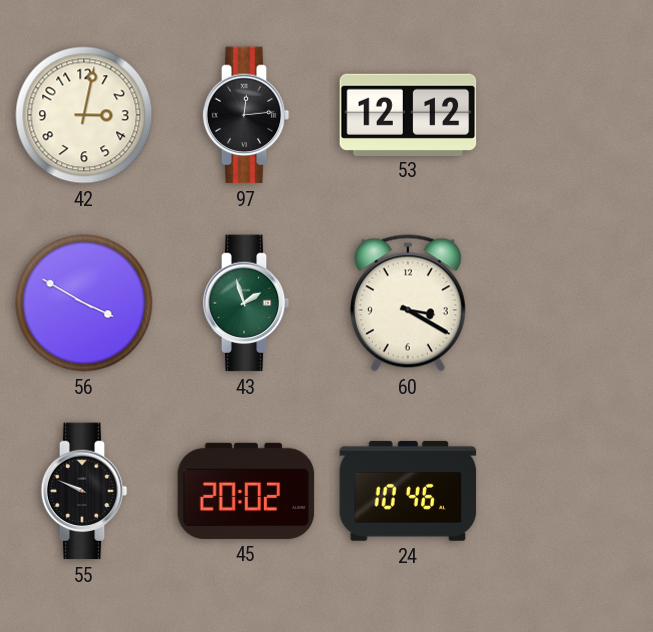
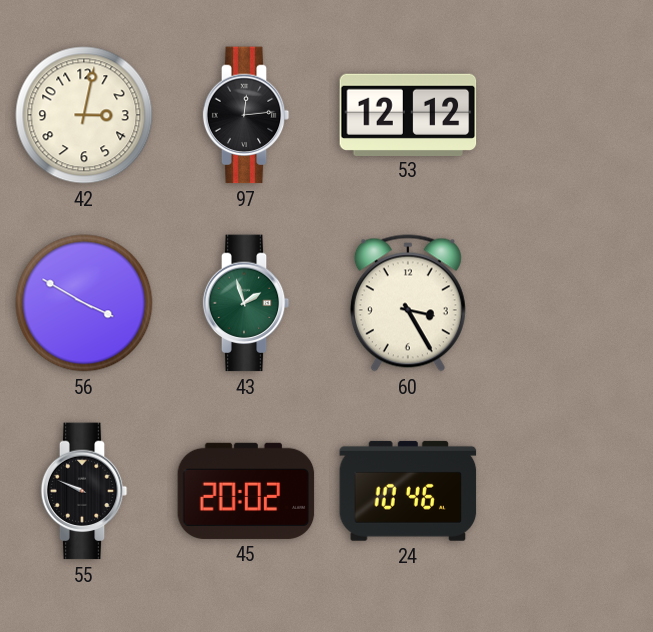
60: 3:20 -> 3:25 (408, 303)
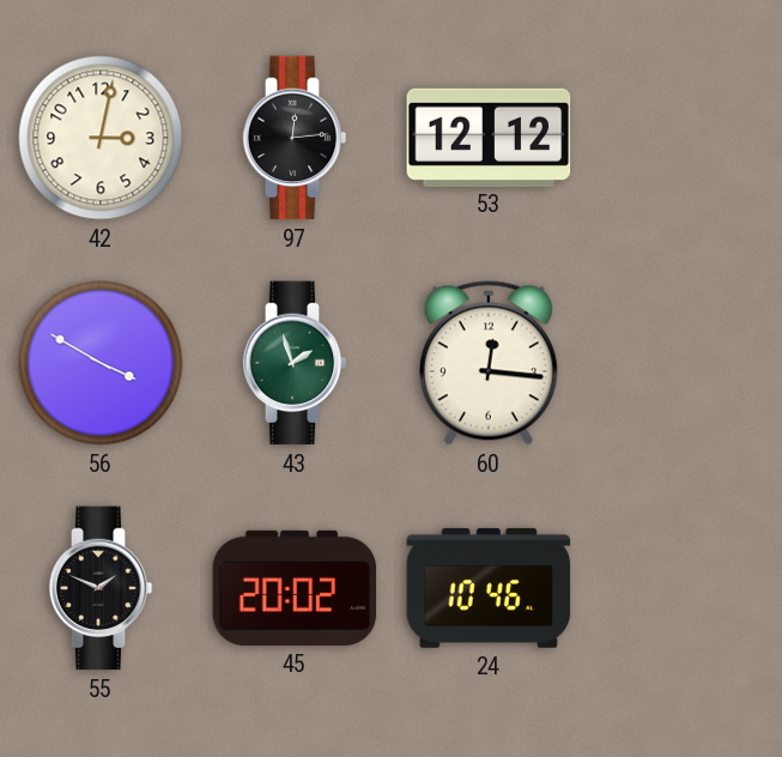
60: 3:25 -> 12:16 (489, 363)
55: 9:49 -> 1:49 (101, 588)
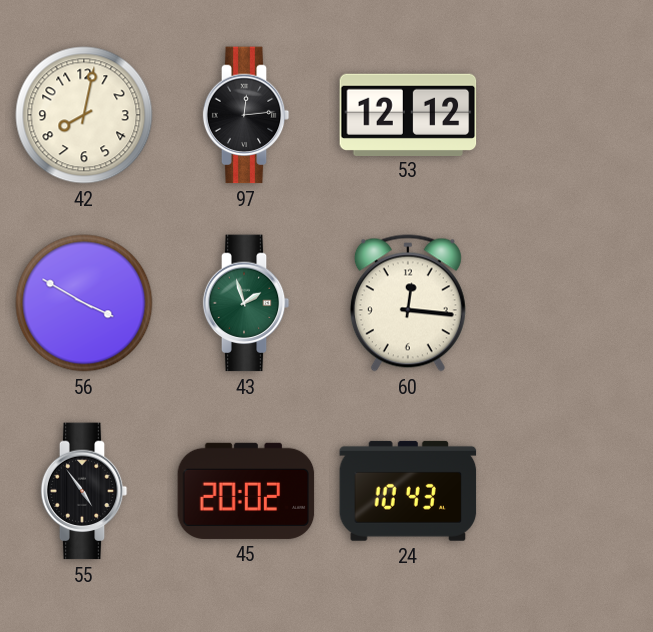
42: 3:02 -> 8:02 (84, 115)
55: 1:49 -> 4:54 (84, 491)
24: 10:46 -> 10:43 (408, 491)
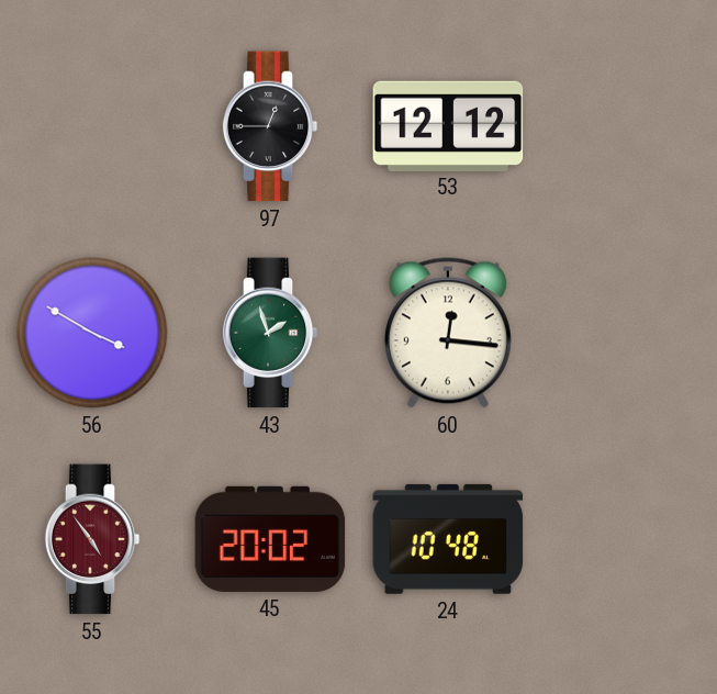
42: 8:02 -> none (84, 115)
97: 12:14 -> 12:45 (270, 126)
55 dial: black -> burgundy (92, 539)
24: 10:43 -> 10:48 (448, 539)
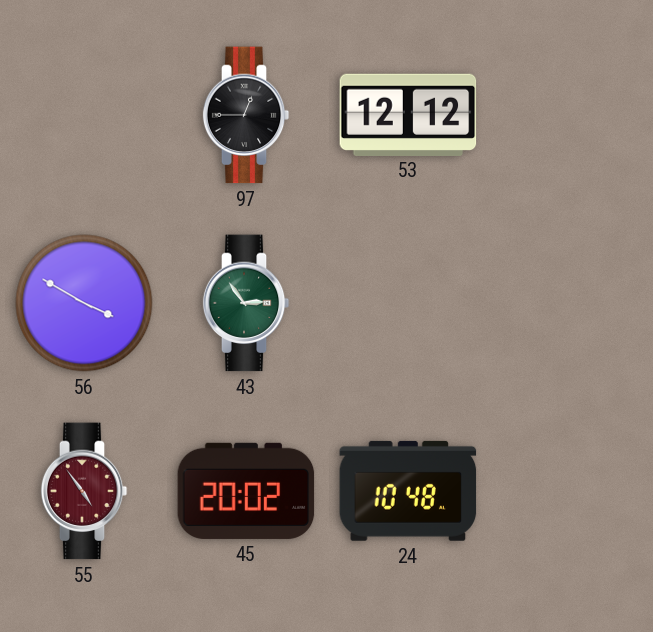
43: 1:57 -> 2:54 (246, 303)
60: 12:16 -> none (448, 333)
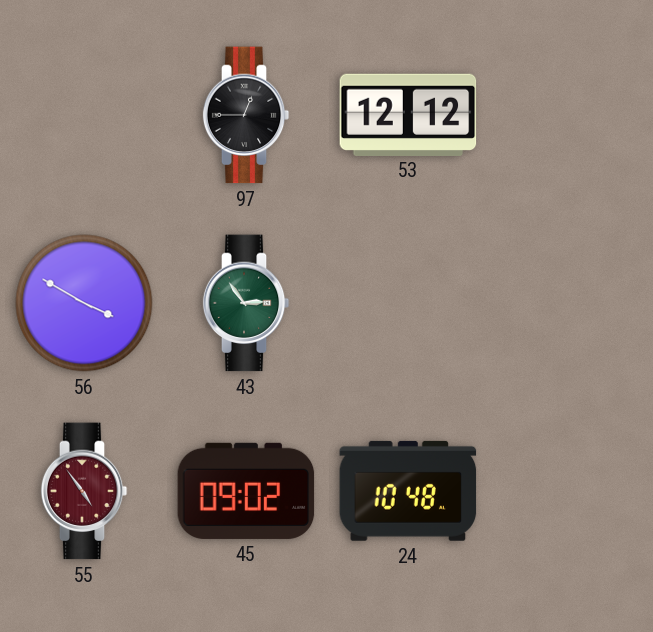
45: 20:02 -> 09:02 (246, 491)
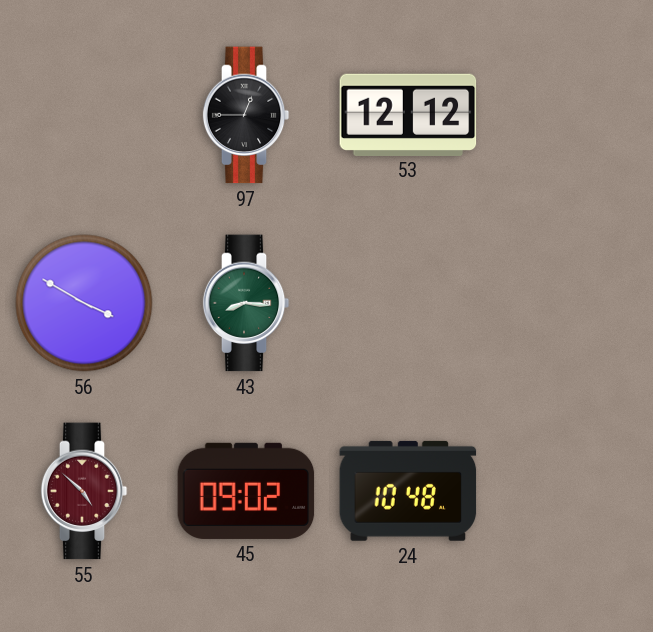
43: 2:54 -> 8:16 (246, 303)
55: 4:54 -> 4:52 (84, 491)
